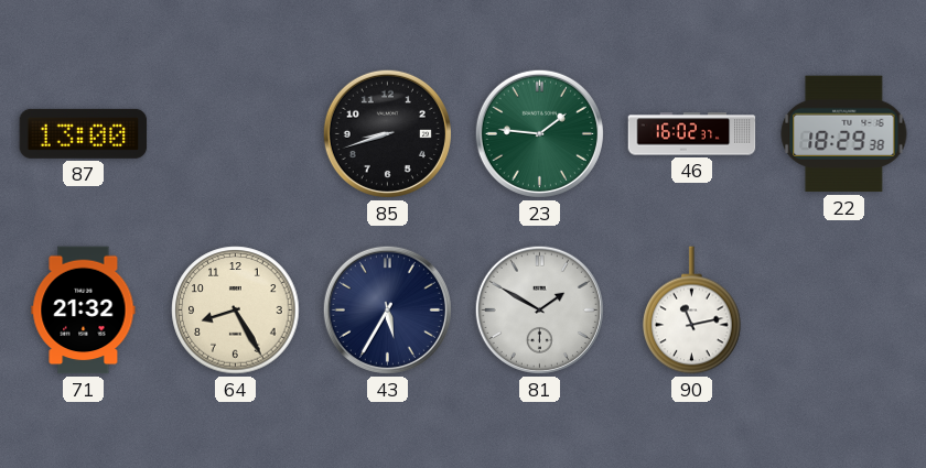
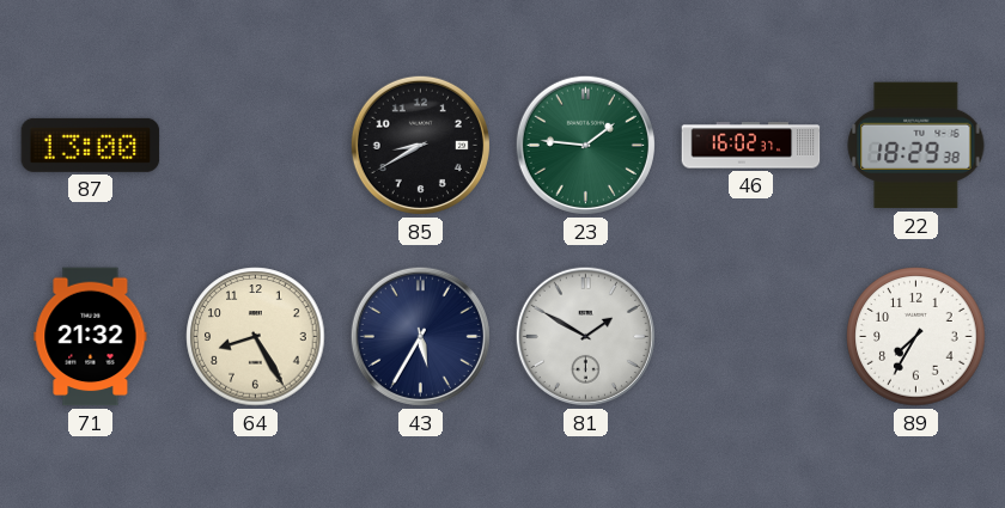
85: 8:42 -> 8:40 (420, 145)
90: 11:13 -> none (692, 311)
89: none -> 7:35 (916, 337)
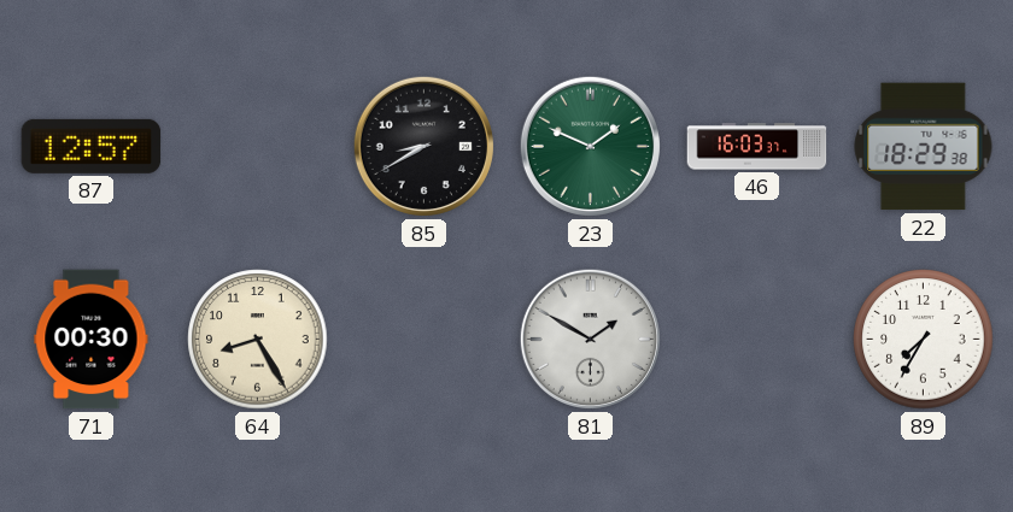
87: 13:00 -> 12:57 (92, 146)
23: 1:46 -> 1:49 (590, 146)
46: 16:02 -> 16:03 (757, 147)
71: 21:32 -> 00:30 (92, 340)
43: 5:35 -> none (420, 336)
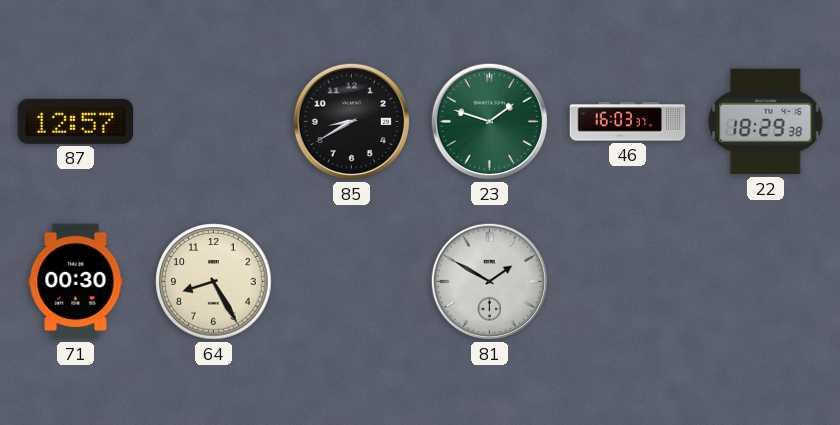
23: 1:49 -> 1:48 (489, 121)
89: 7:35 -> none (924, 340)
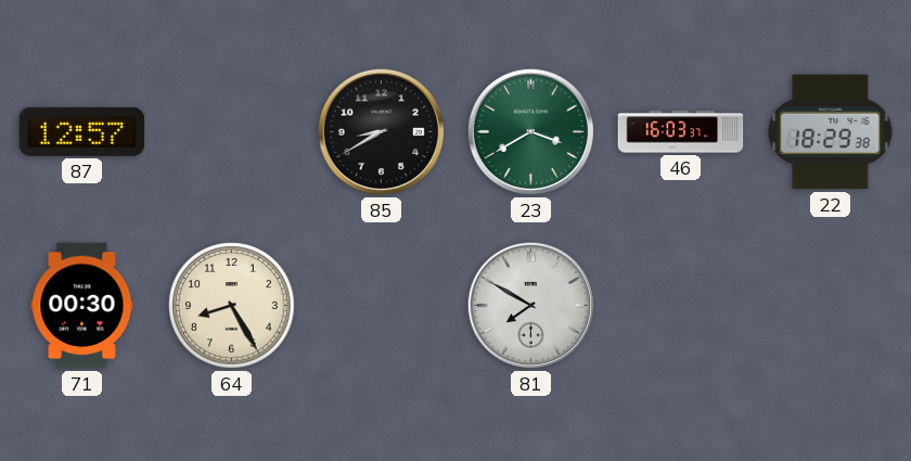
23: 1:48 -> 3:40 (530, 131)
81: 1:50 -> 7:50 (530, 305)
